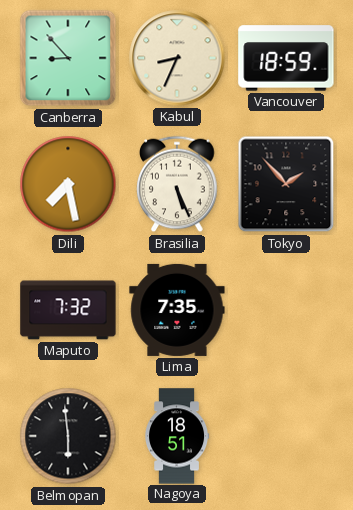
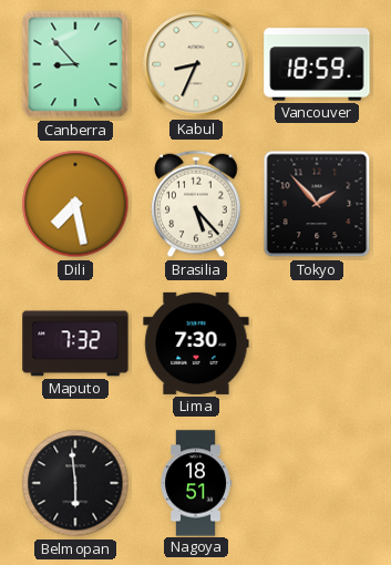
Brasilia: 5:26 -> 5:23 (196, 204)
Lima: 7:35 -> 7:30 (196, 343)
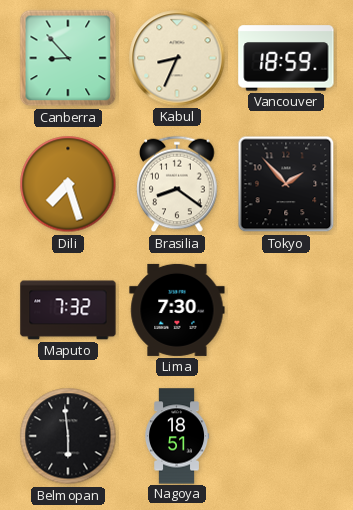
Dili: 7:28 -> 7:27 (68, 184)
Brasilia: 5:23 -> 8:21 (177, 184)
